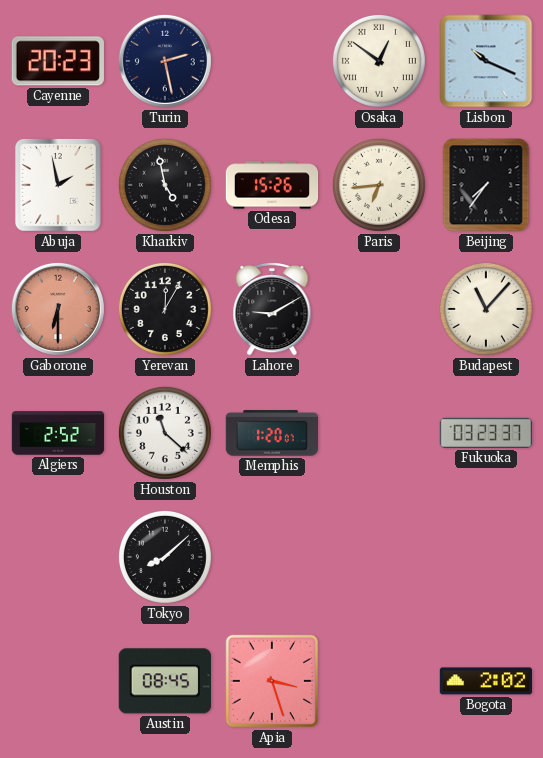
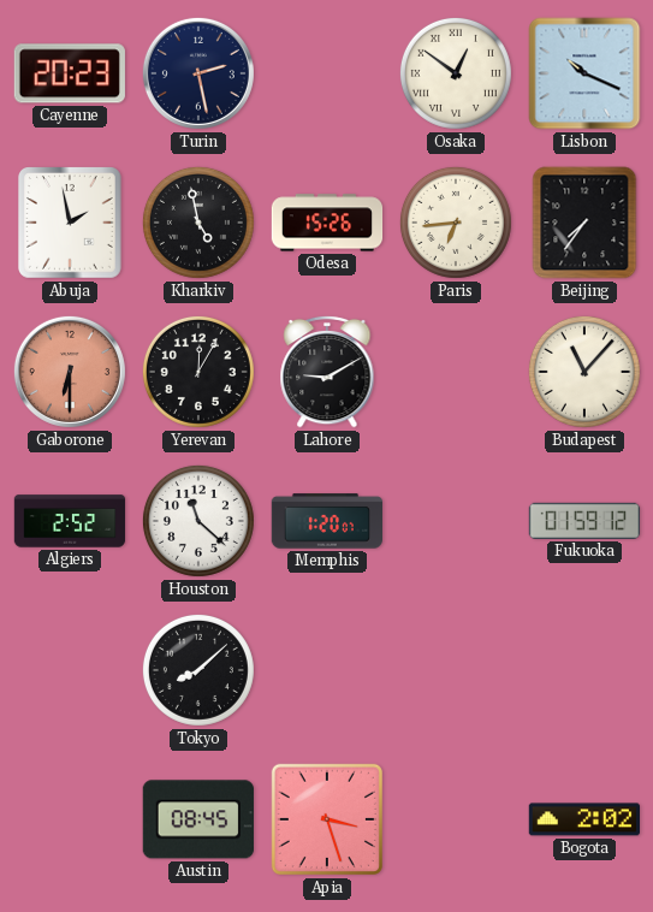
Fukuoka: 03:23 -> 01:59 (584, 521)
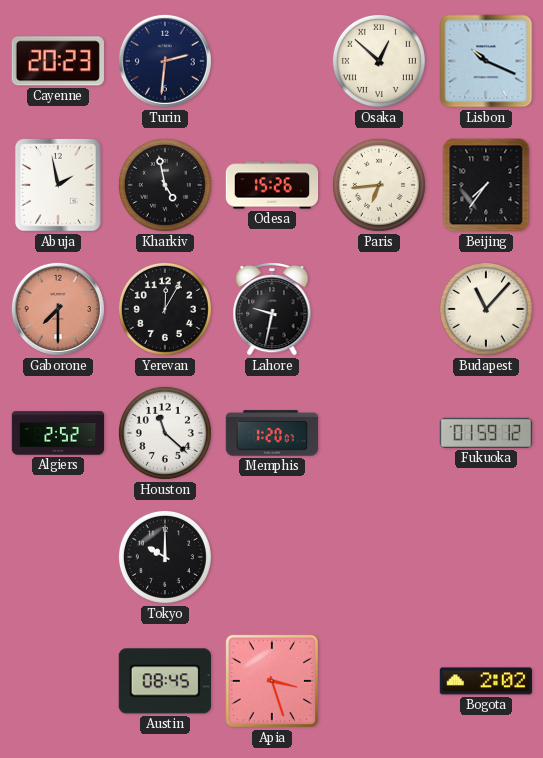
Turin: 2:28 -> 2:31 (165, 61)
Osaka: 12:51 -> 12:52 (379, 61)
Gaborone: 6:30 -> 7:30 (58, 309)
Lahore: 9:10 -> 9:32 (272, 309)
Tokyo: 8:08 -> 10:00 (165, 557)
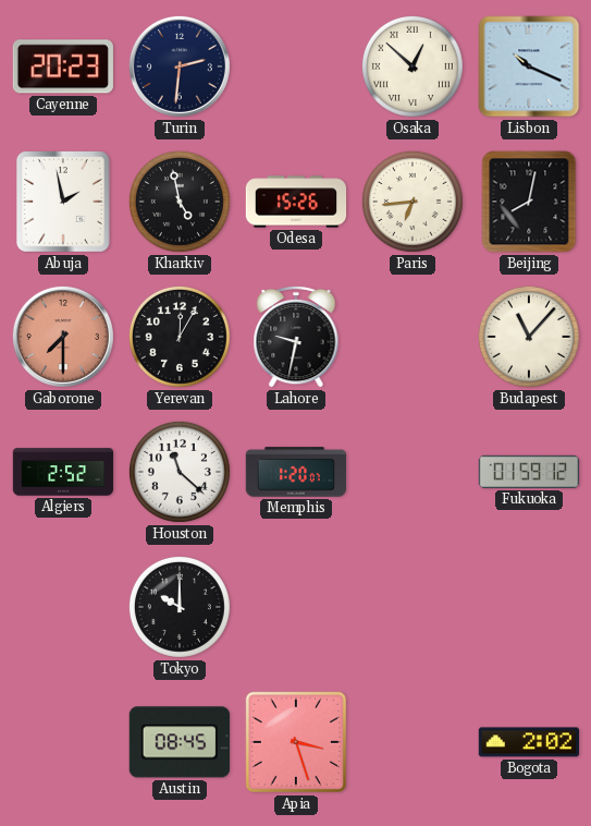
Beijing: 7:36 -> 8:02 (529, 202)
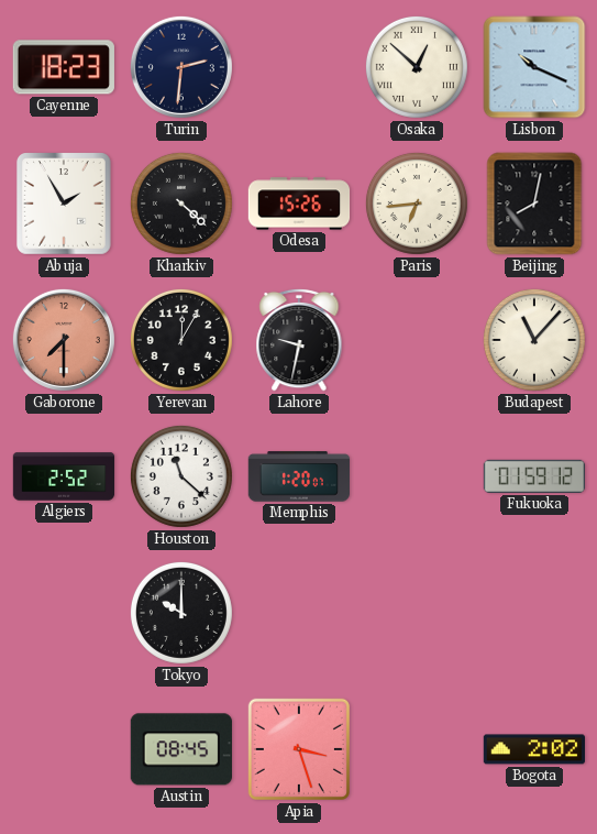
Cayenne: 20:23 -> 18:23 (64, 67)
Abuja: 1:58 -> 1:55 (65, 205)
Kharkiv: 4:58 -> 4:22 (181, 204)
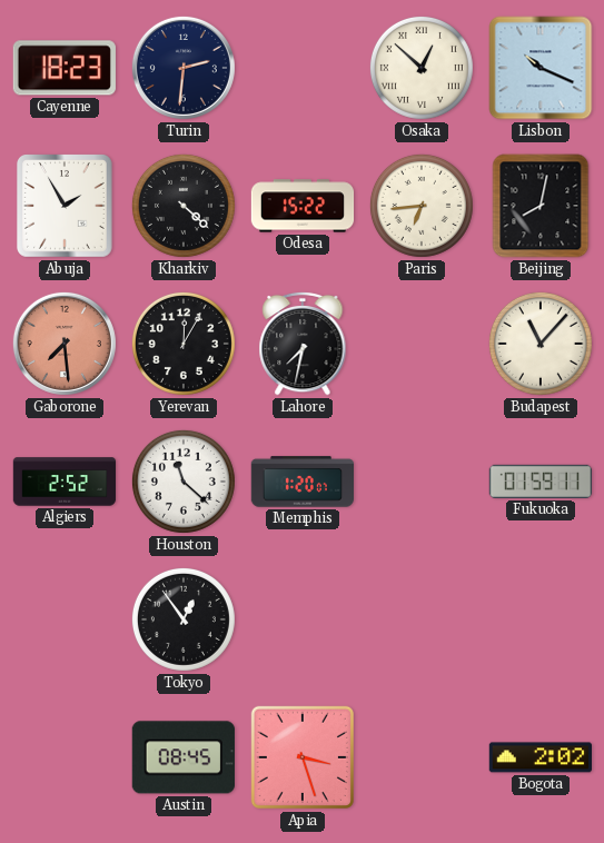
Odesa: 15:26 -> 15:22 (303, 206)
Gaborone: 7:30 -> 7:29 (65, 344)
Lahore: 9:32 -> 7:32 (303, 344)
Fukuoka: 01:59:12 -> 01:59:11 (541, 482)
Tokyo: 10:00 -> 12:54 (184, 619)
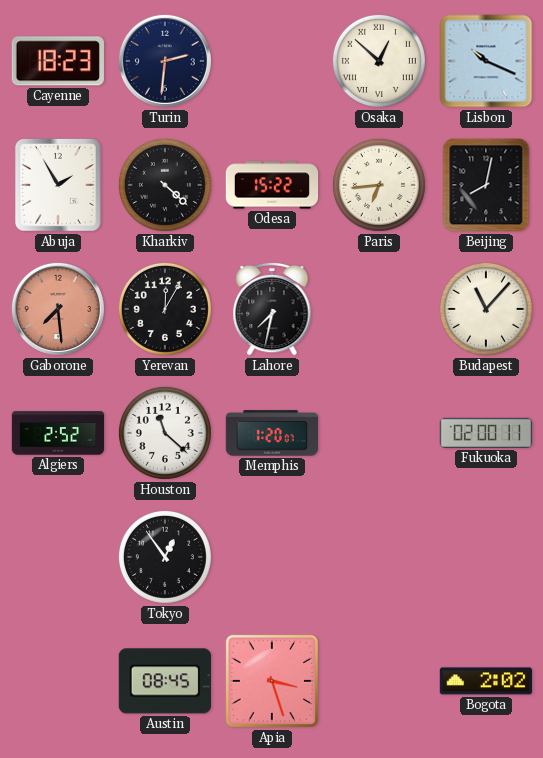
Fukuoka: 01:59 -> 02:00 (486, 433)
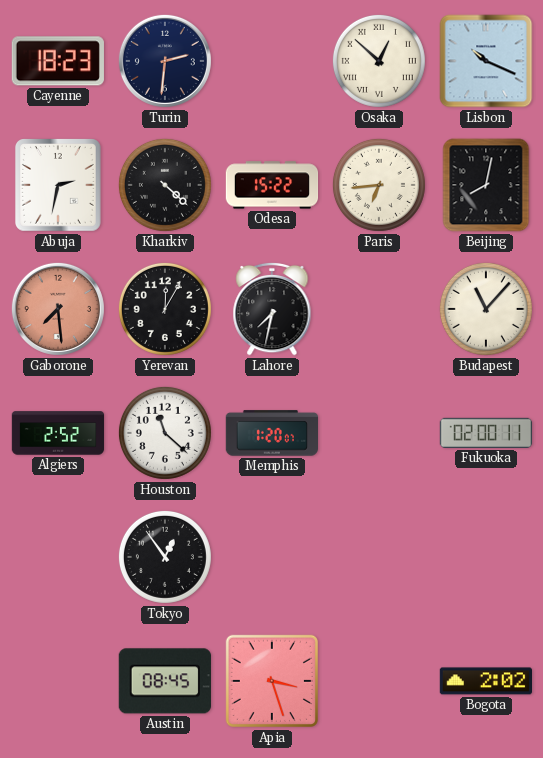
Abuja: 1:55 -> 2:32 (59, 186)
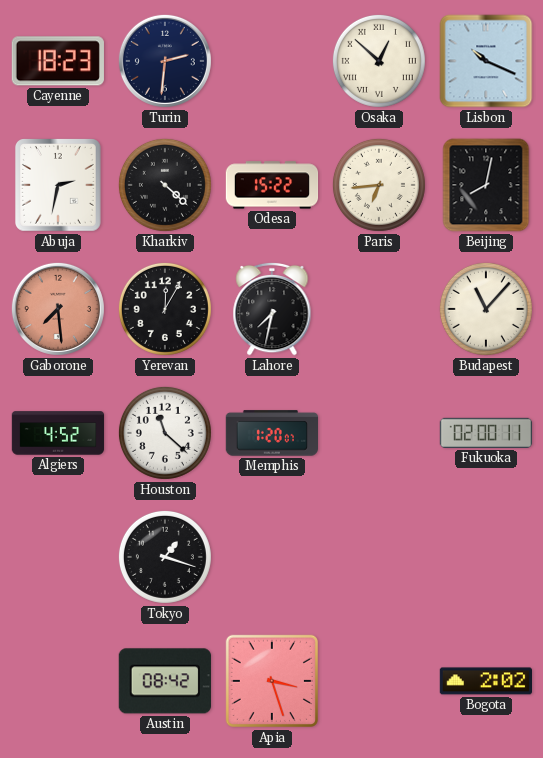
Algiers: 2:52 -> 4:52 (58, 433)
Tokyo: 12:54 -> 1:18 (165, 557)
Austin: 08:45 -> 08:42 (165, 681)
